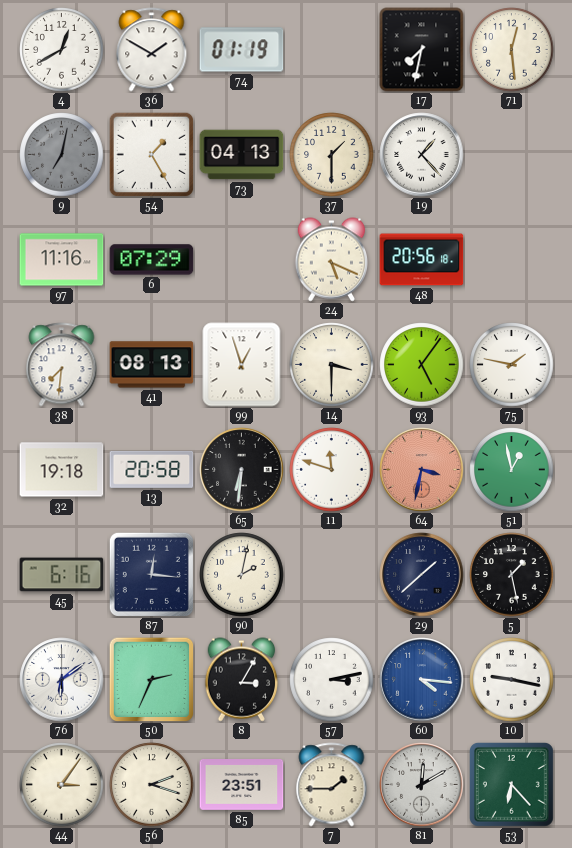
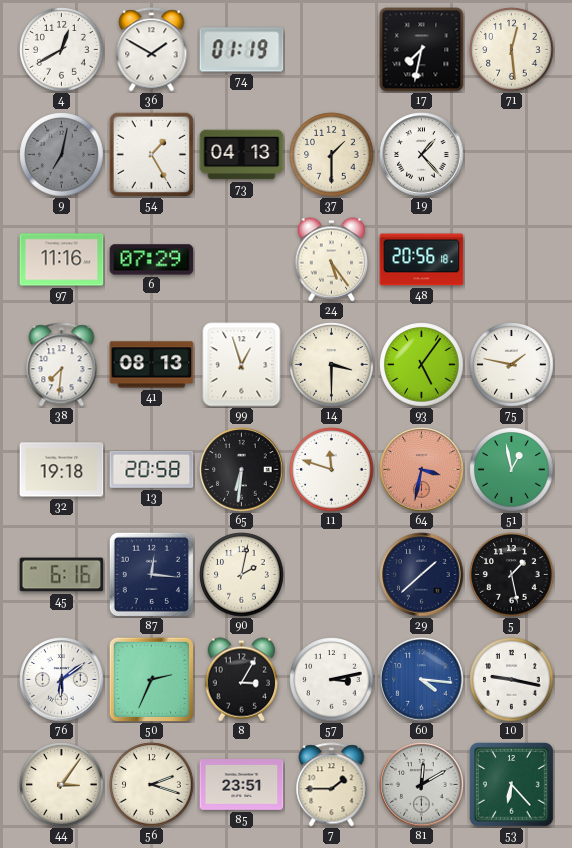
24: 5:19 -> 5:24 (331, 260)
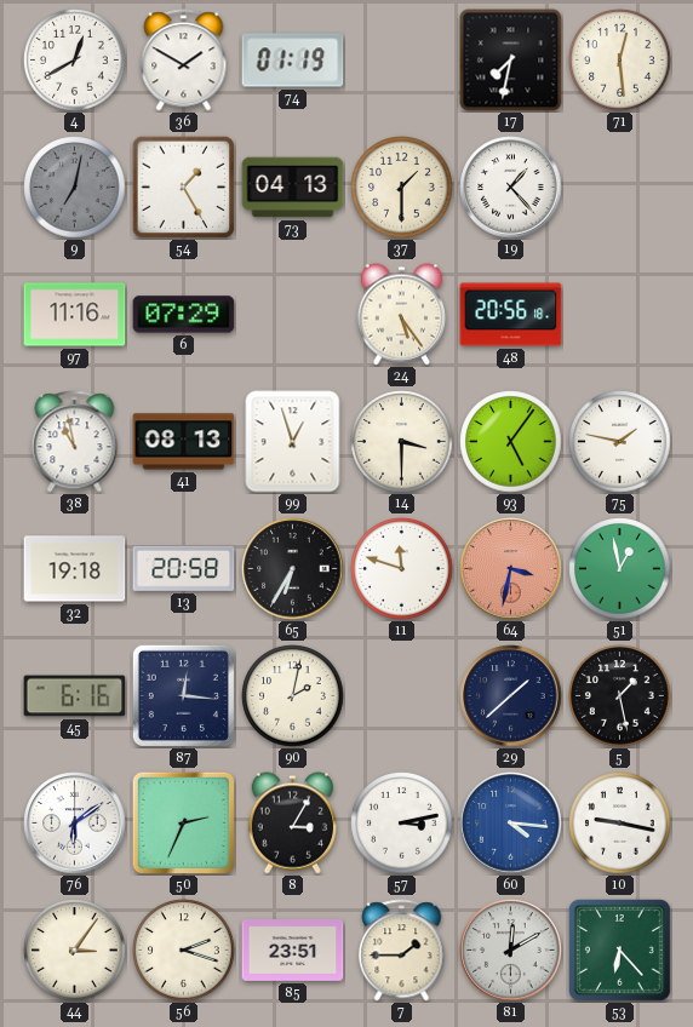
38: 7:31 -> 10:58 (75, 442)
65: 6:31 -> 6:35 (293, 569)
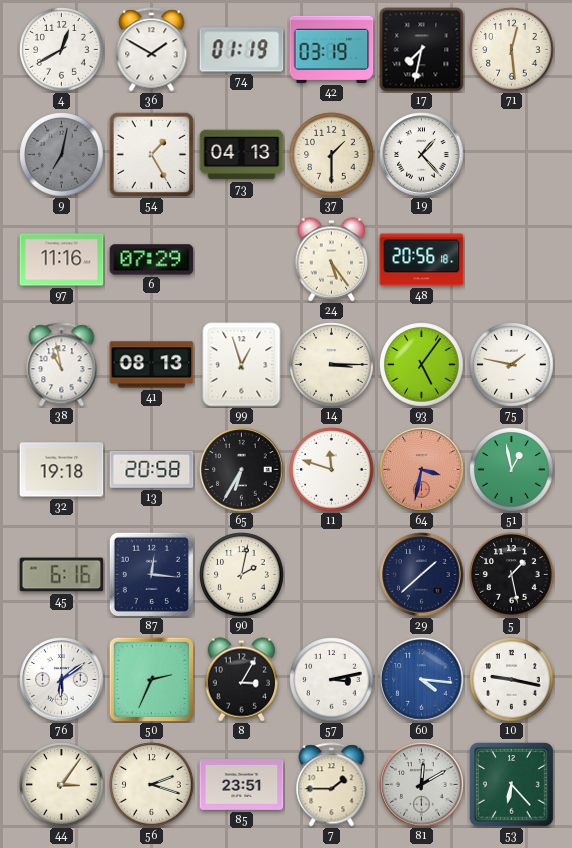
42: none -> 03:19 (332, 49)
14: 3:30 -> 3:15 (332, 365)
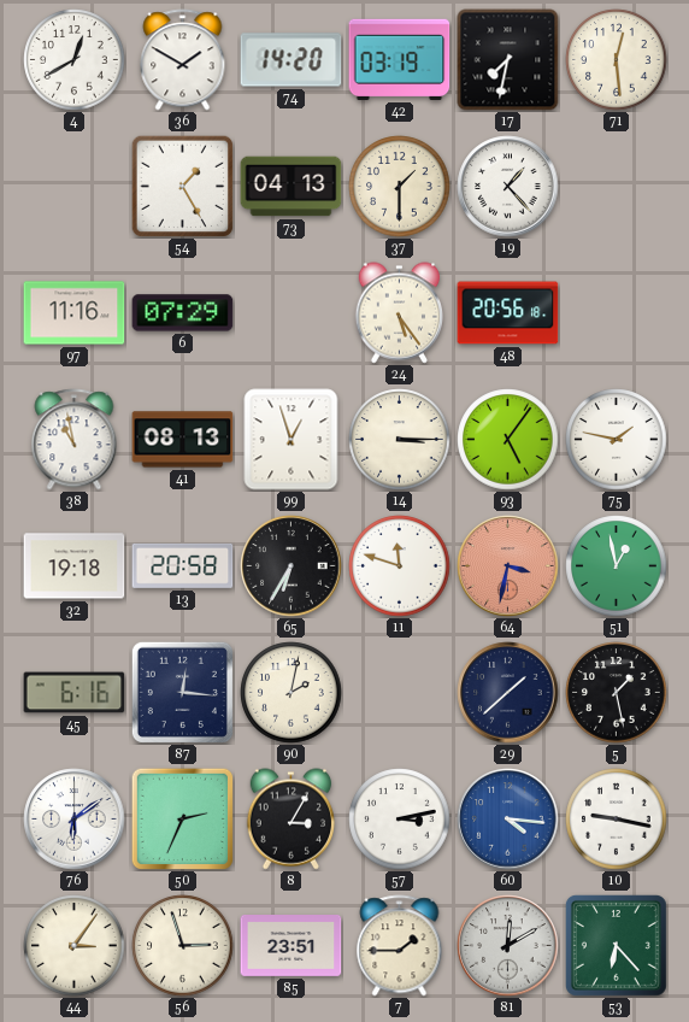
74: 01:19 -> 14:20 (291, 60)
9: 7:02 -> none (62, 155)
56: 2:18 -> 2:57 (183, 946)
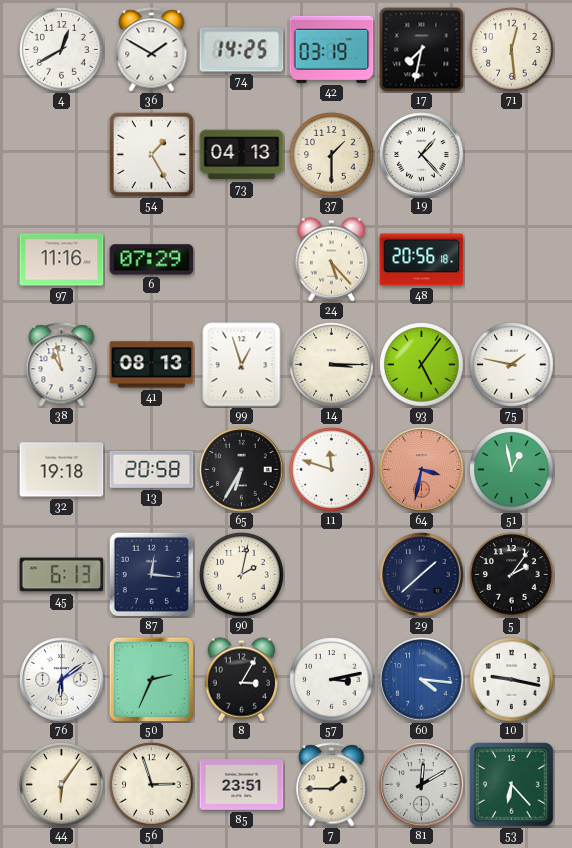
74: 14:20 -> 14:25 (242, 50)
24: 5:24 -> 5:23 (331, 260)
45: 6:16 -> 6:13 (62, 575)
5: 1:28 -> 2:06 (512, 575)
44: 3:06 -> 6:06 (62, 785)
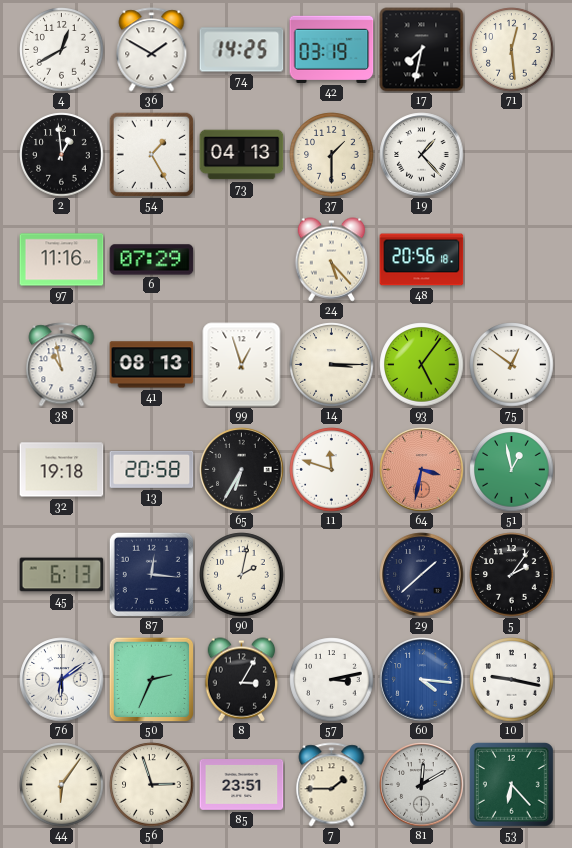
2: none -> 12:59 (62, 155)
75: 1:47 -> 12:51 (512, 365)
